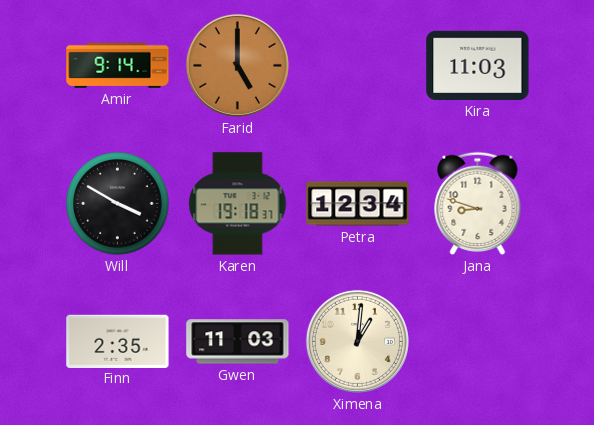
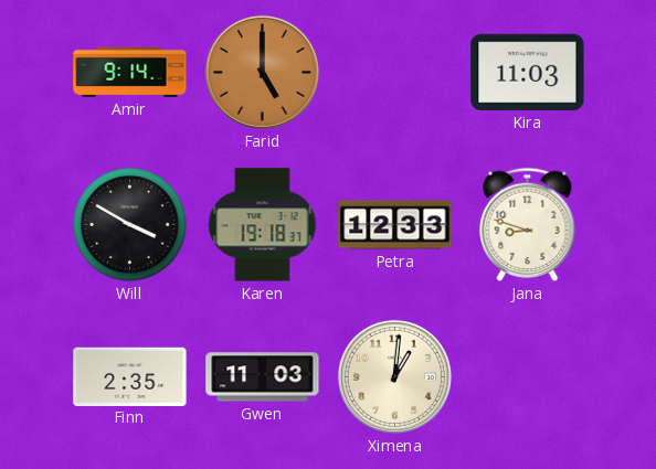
Petra: 12:34 -> 12:33 (395, 225)
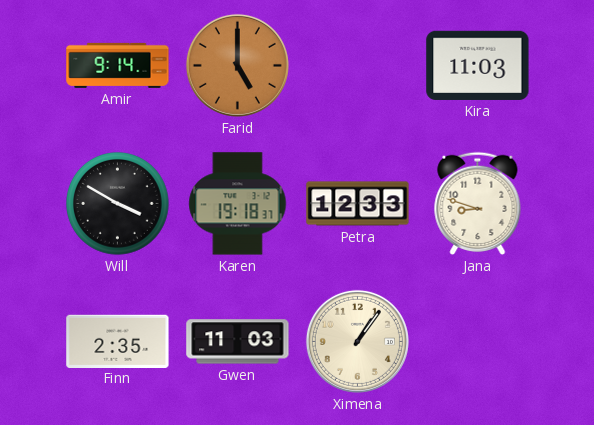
Ximena: 1:01 -> 1:06 (357, 341)
